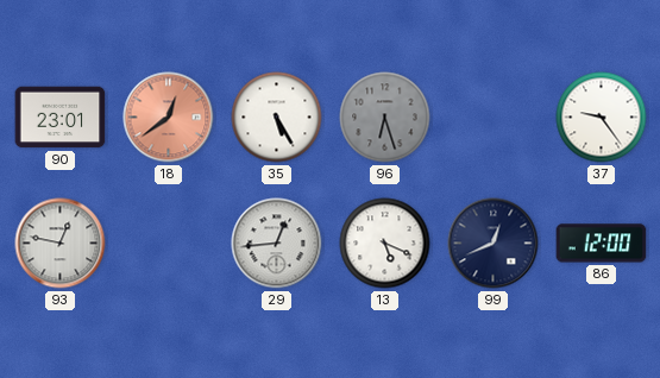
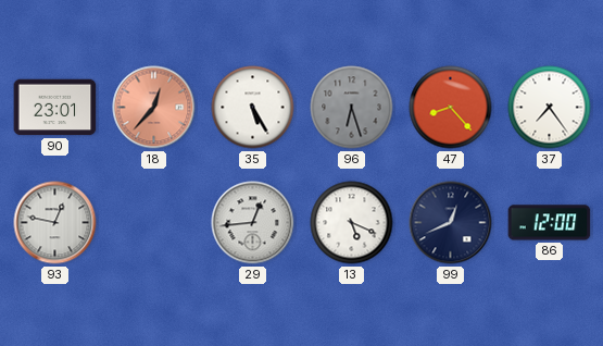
18: 12:39 -> 12:37 (154, 108)
47: none -> 8:23 (451, 108)
37: 9:24 -> 7:24 (550, 108)
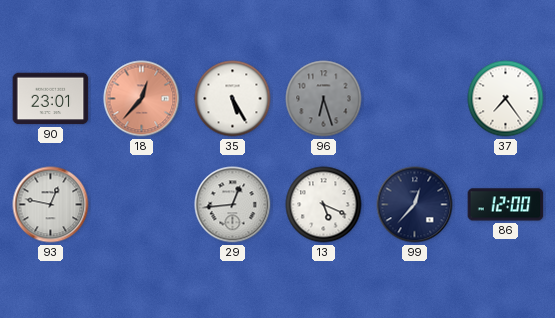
47: 8:23 -> none (451, 108)
99: 12:41 -> 12:37 (415, 205)
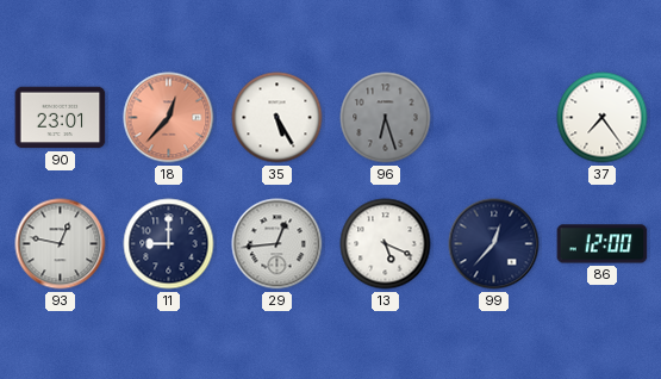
11: none -> 9:00 (169, 244)
